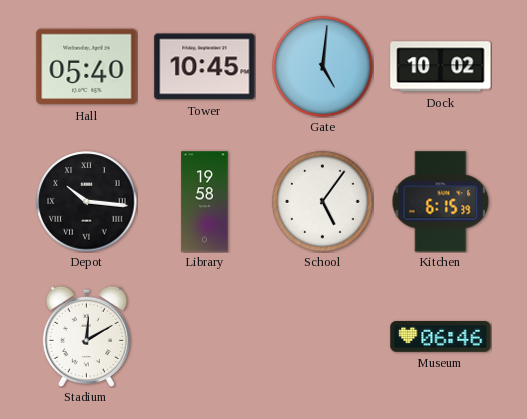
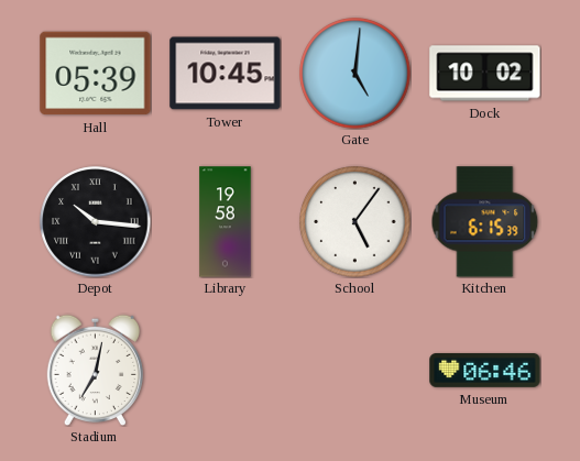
Hall: 05:40 -> 05:39 (96, 74)
Stadium: 12:10 -> 7:02 (95, 370)
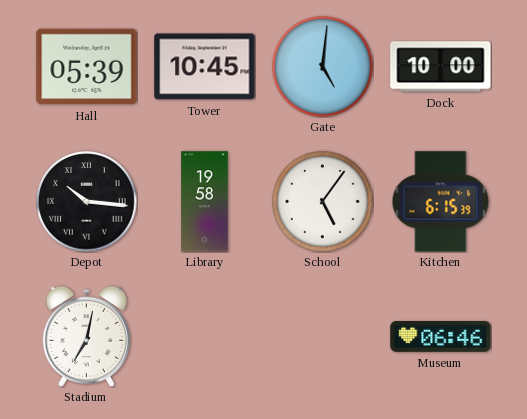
Dock: 10:02 -> 10:00 (441, 67)
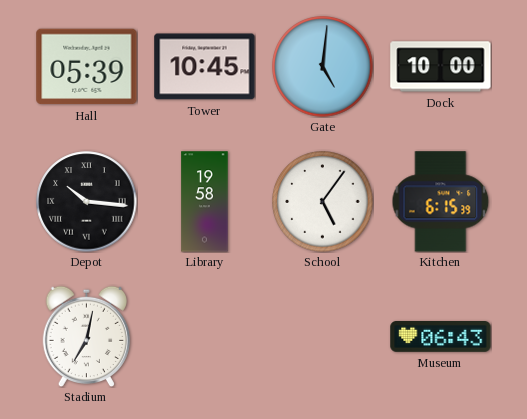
Museum: 06:46 -> 06:43 (441, 337)
